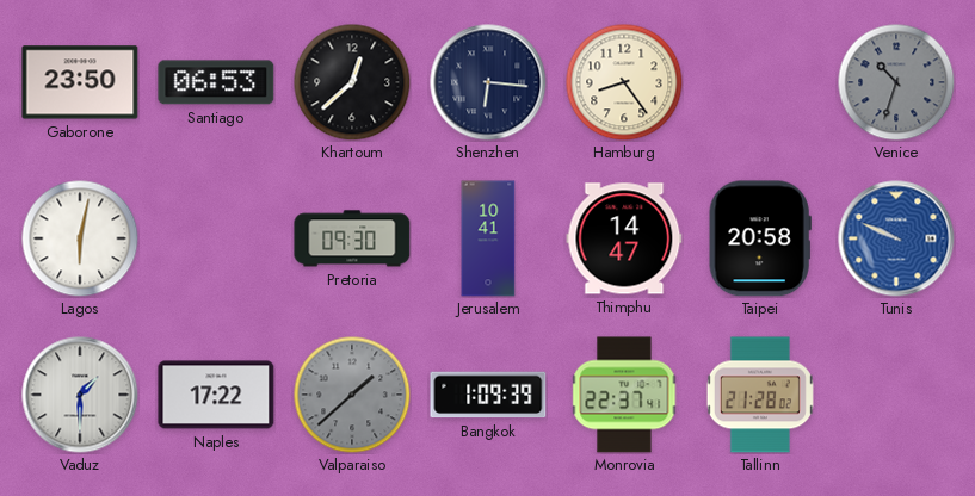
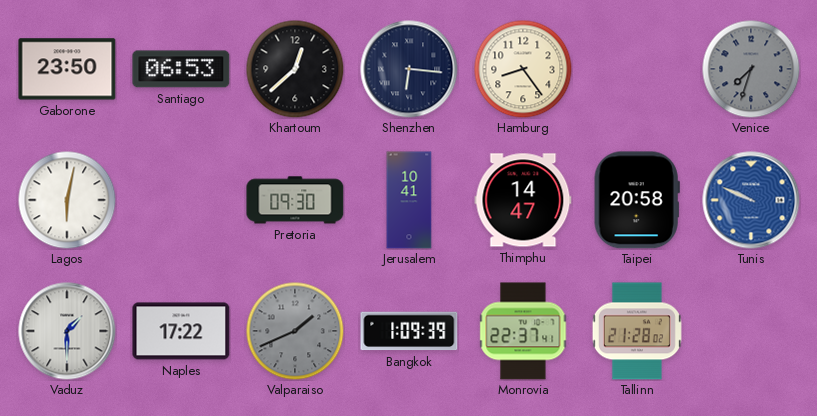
Venice: 10:33 -> 7:33 (751, 69)
Valparaiso: 1:38 -> 1:41 (295, 331)
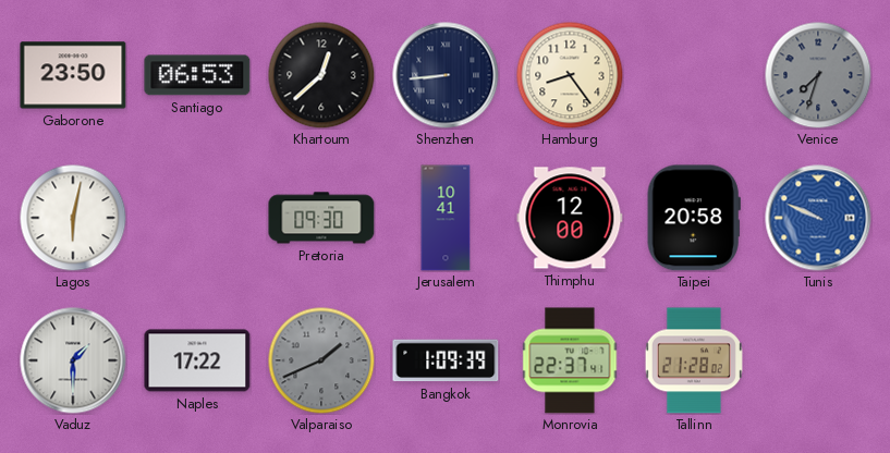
Shenzhen: 6:16 -> 8:44 (446, 75)
Thimphu: 14:47 -> 12:00 (570, 218)
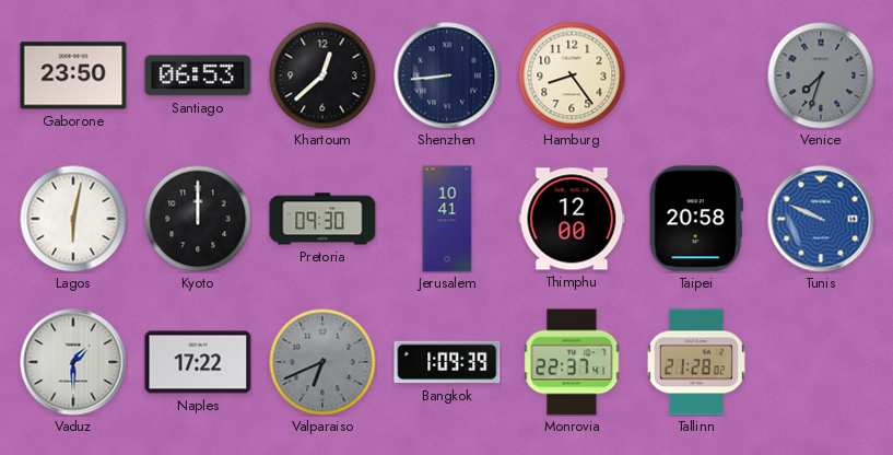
Kyoto: none -> 12:00 (198, 219)
Valparaiso: 1:41 -> 6:41 (322, 362)
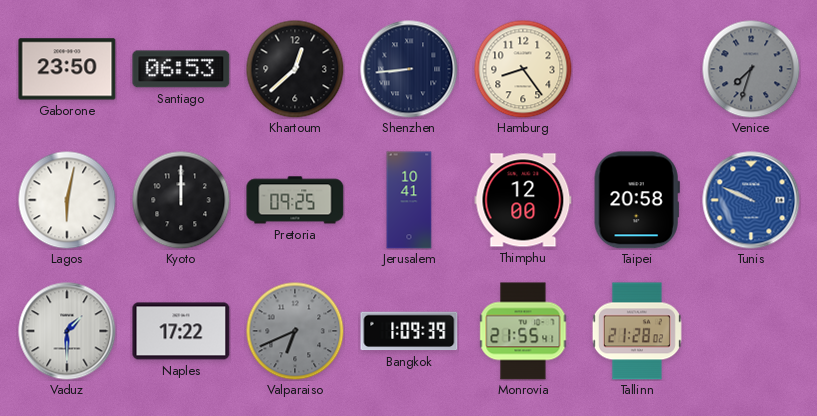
Pretoria: 09:30 -> 09:25 (295, 200)
Monrovia: 22:37 -> 21:55 (523, 331)
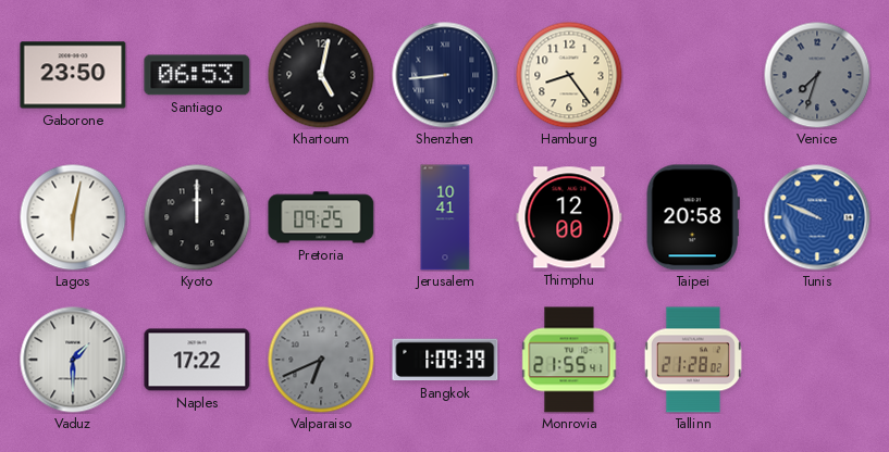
Khartoum: 12:38 -> 5:02 (321, 75)
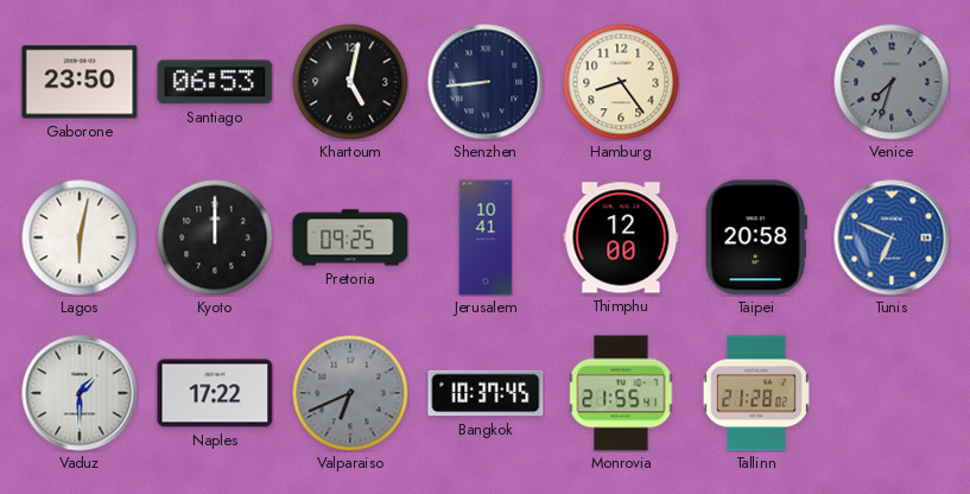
Tunis: 9:49 -> 6:49 (892, 237)
Bangkok: 1:09 -> 10:37 (486, 393)
